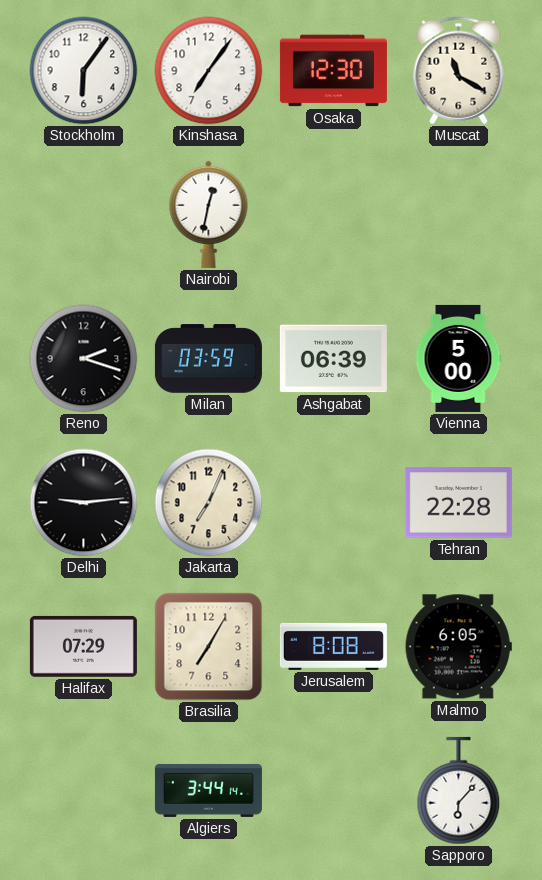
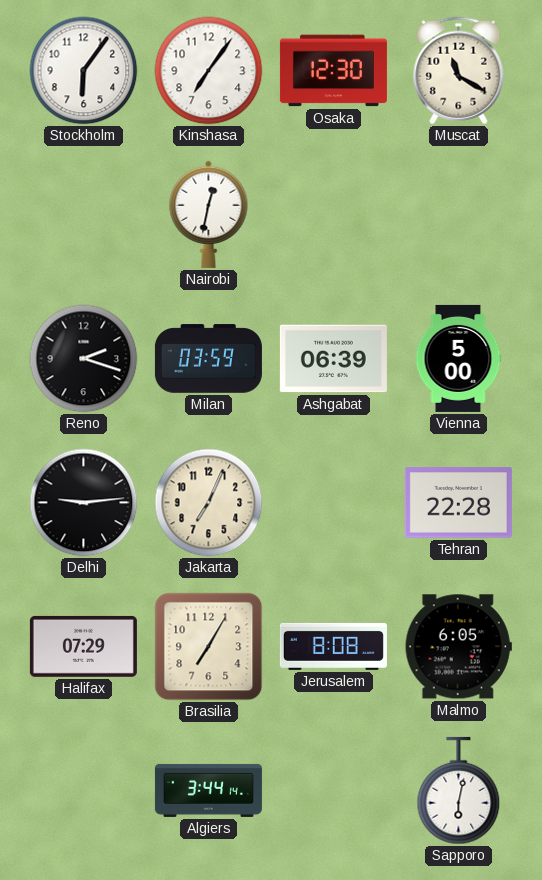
Sapporo: 6:07 -> 6:02 (459, 791)
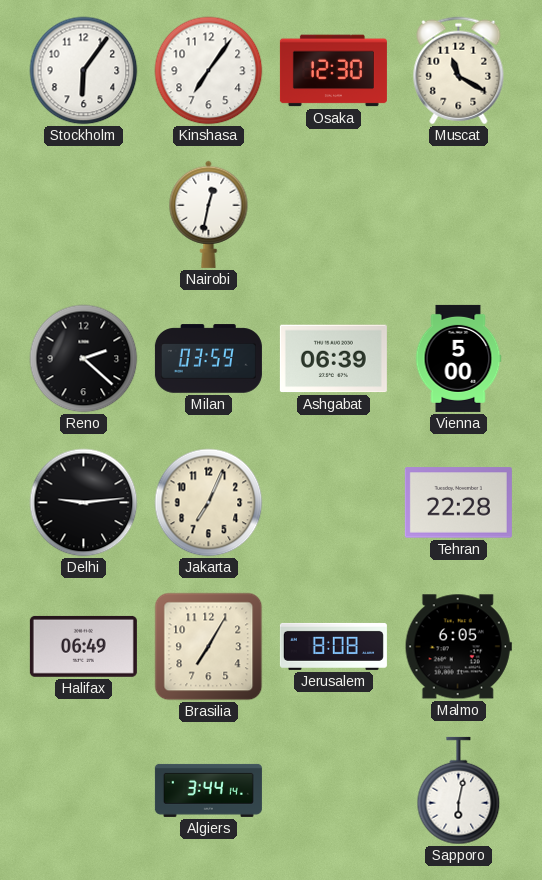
Reno: 2:18 -> 2:22 (84, 359)
Halifax: 07:29 -> 06:49 (83, 646)
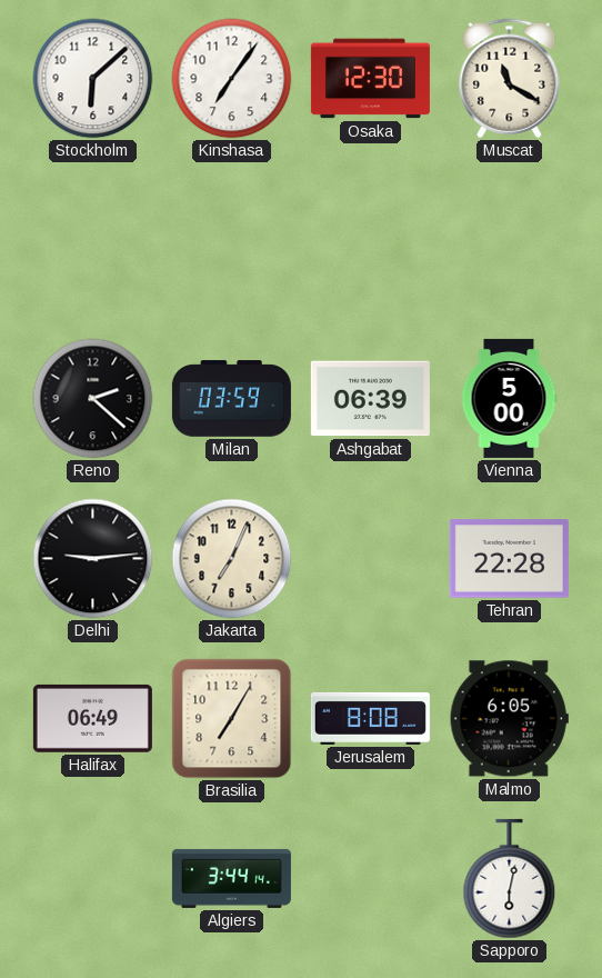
Stockholm: 6:06 -> 6:08 (93, 79)
Nairobi: 12:32 -> none (209, 214)
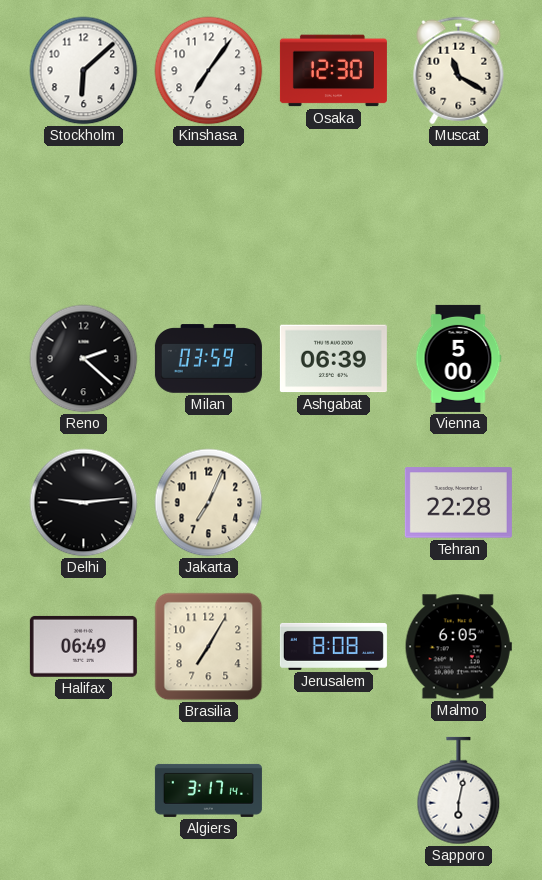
Algiers: 3:44 -> 3:17 (208, 790)
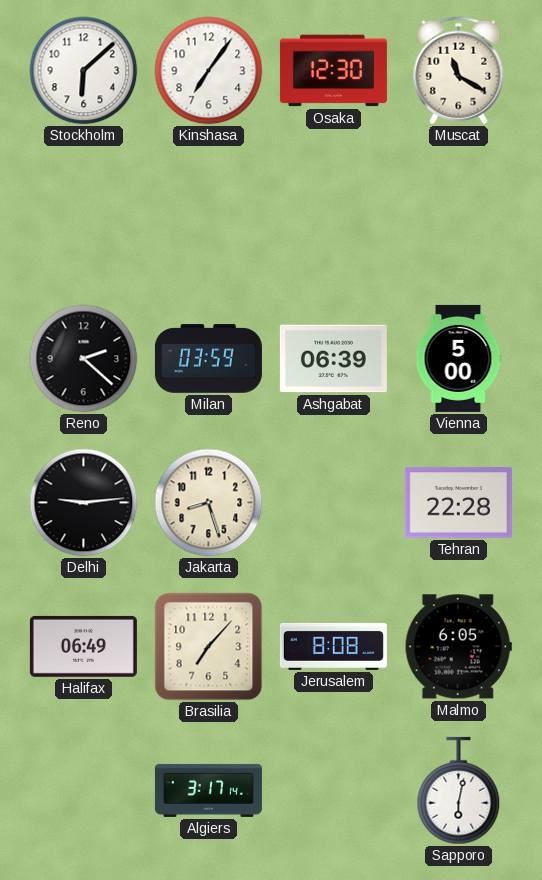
Jakarta: 7:04 -> 8:27 (209, 503)
Brasilia: 7:05 -> 7:07 (209, 647)
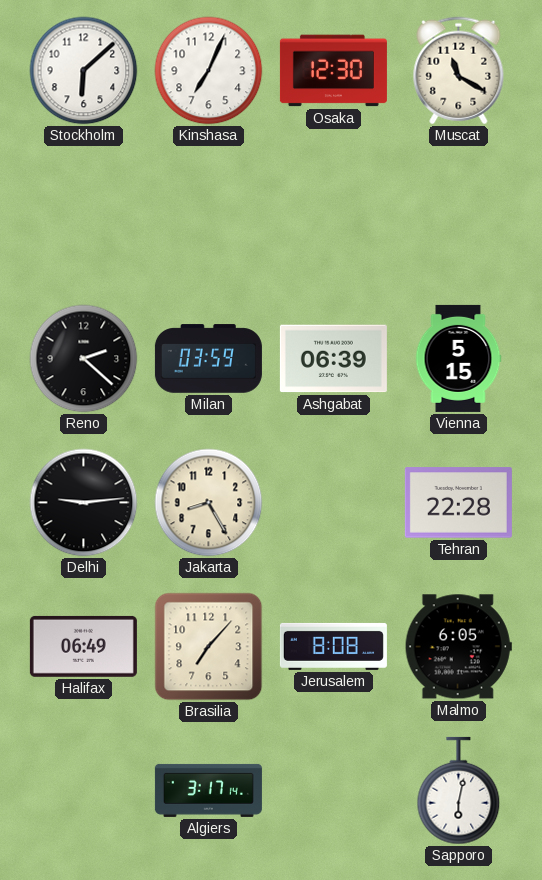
Kinshasa: 7:06 -> 7:04 (209, 71)
Vienna: 5:00 -> 5:15 (458, 358)
Jakarta: 8:27 -> 8:25 (209, 503)
